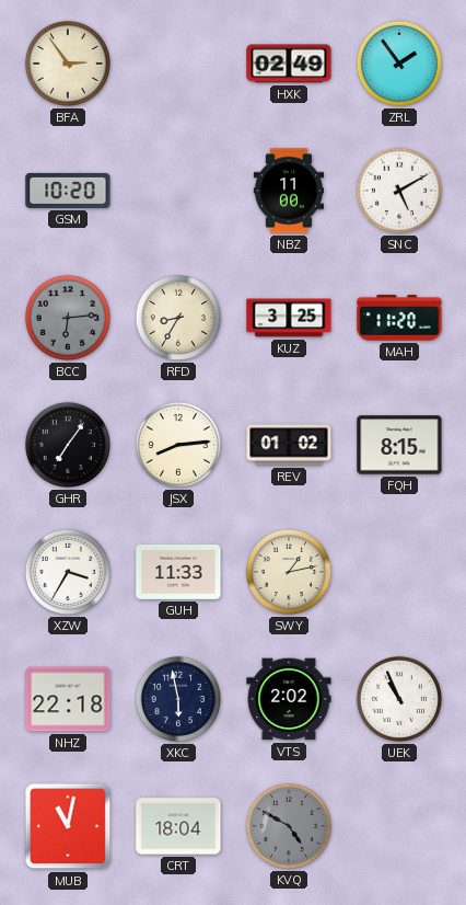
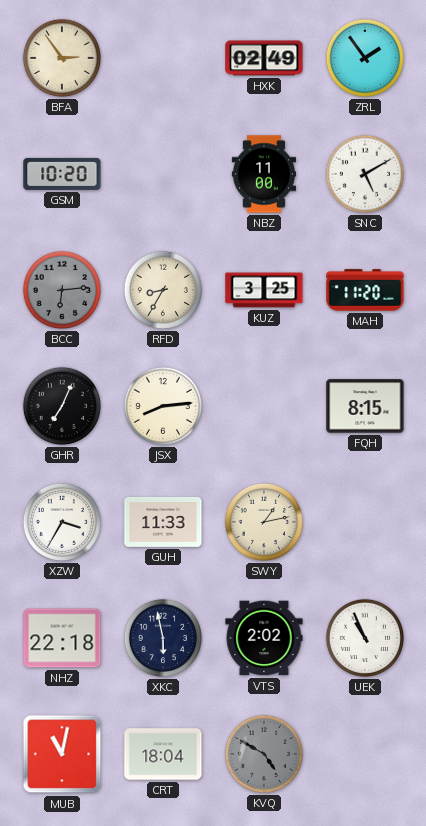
GHR: 7:06 -> 7:04 (62, 406)
REV: 01:02 -> none (289, 445)
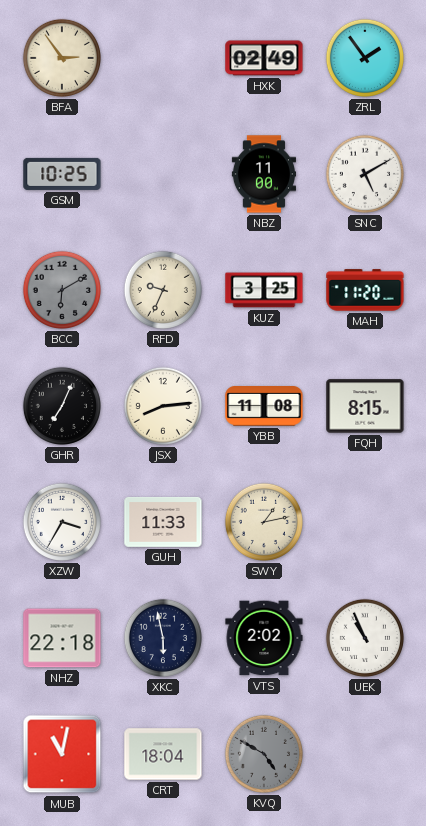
GSM: 10:20 -> 10:25 (62, 174)
BCC: 6:14 -> 6:10 (62, 290)
RFD: 8:35 -> 9:34 (163, 290)
YBB: none -> 11:08 (264, 407)
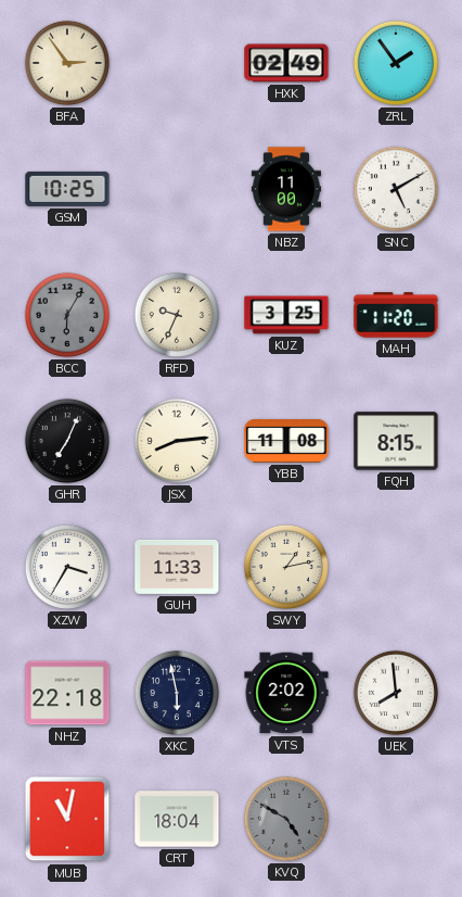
BCC: 6:10 -> 6:05 (67, 315)
UEK: 10:56 -> 7:59 (396, 693)
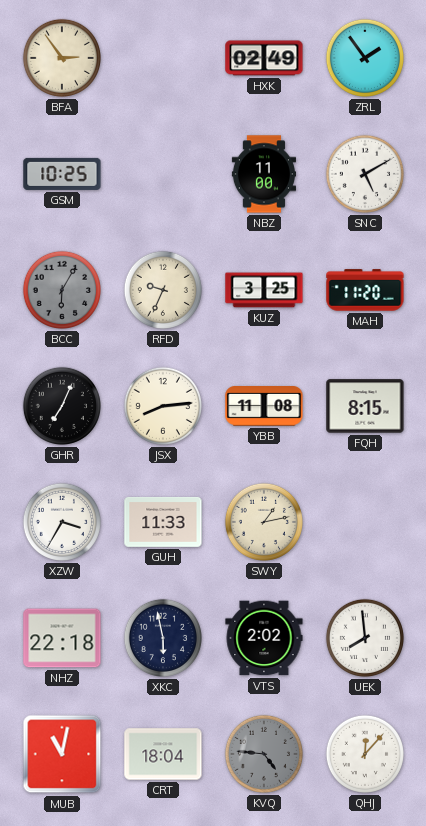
KVQ: 4:50 -> 4:46 (264, 754)
QHJ: none -> 12:07 (365, 754)
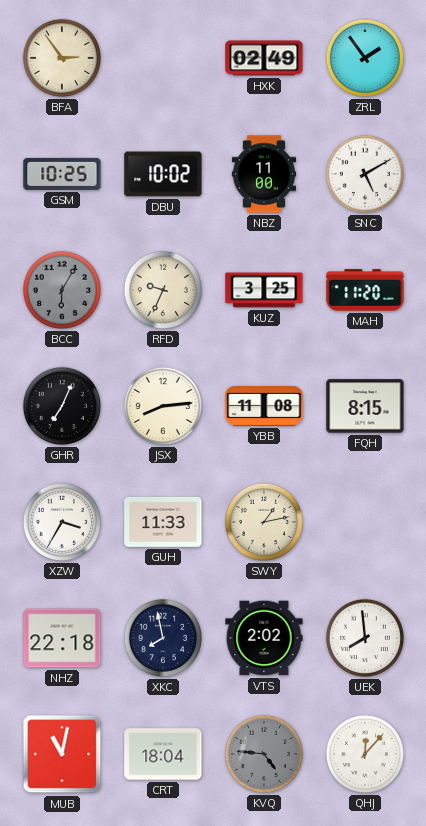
DBU: none -> 10:02 (163, 174)
XKC: 5:58 -> 7:58 (163, 638)
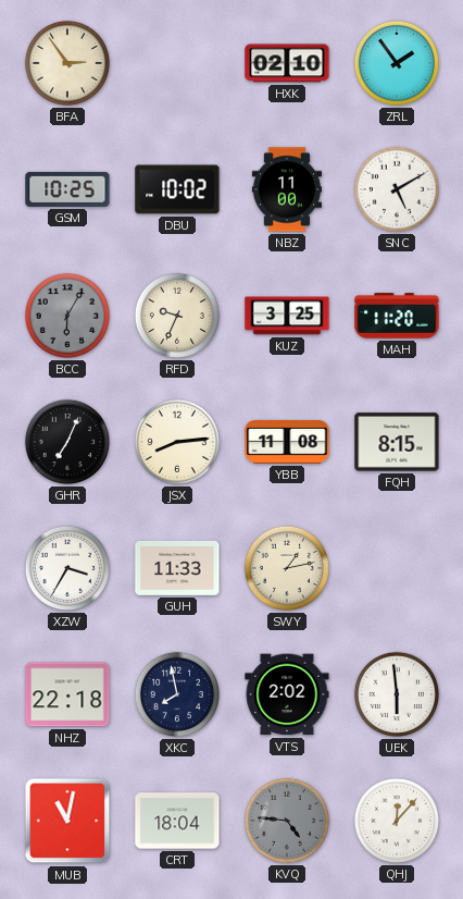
HXK: 02:49 -> 02:10 (287, 63)
UEK: 7:59 -> 5:59 (397, 694)
